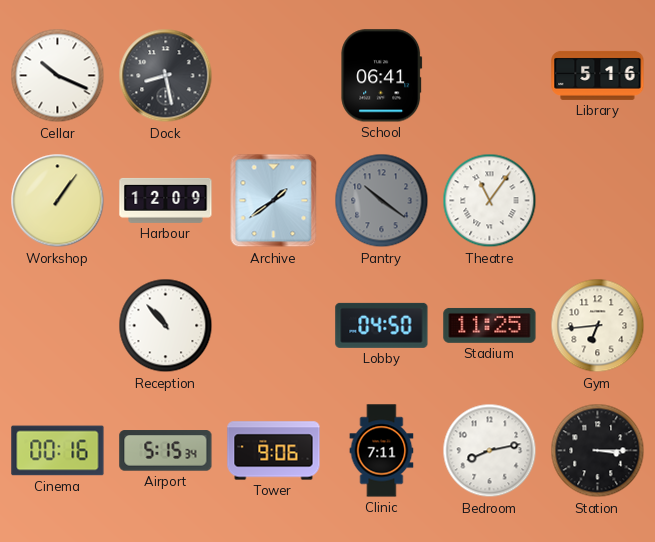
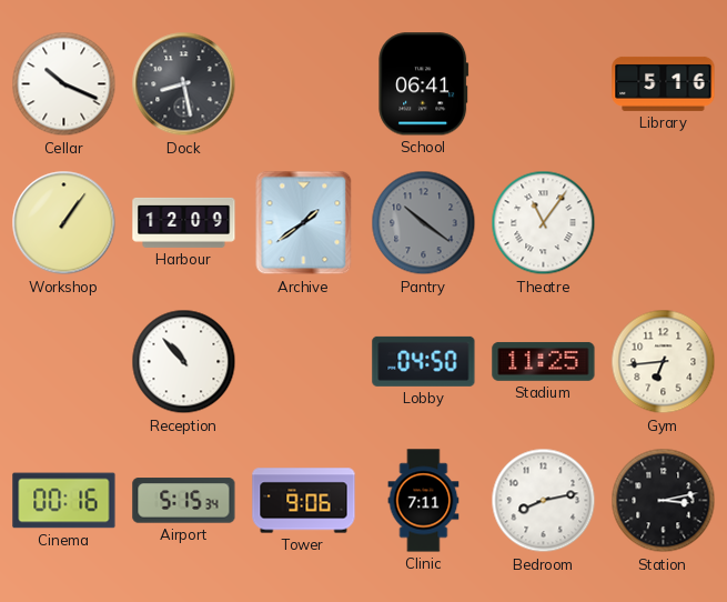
Station: 3:15 -> 3:13 (664, 501)
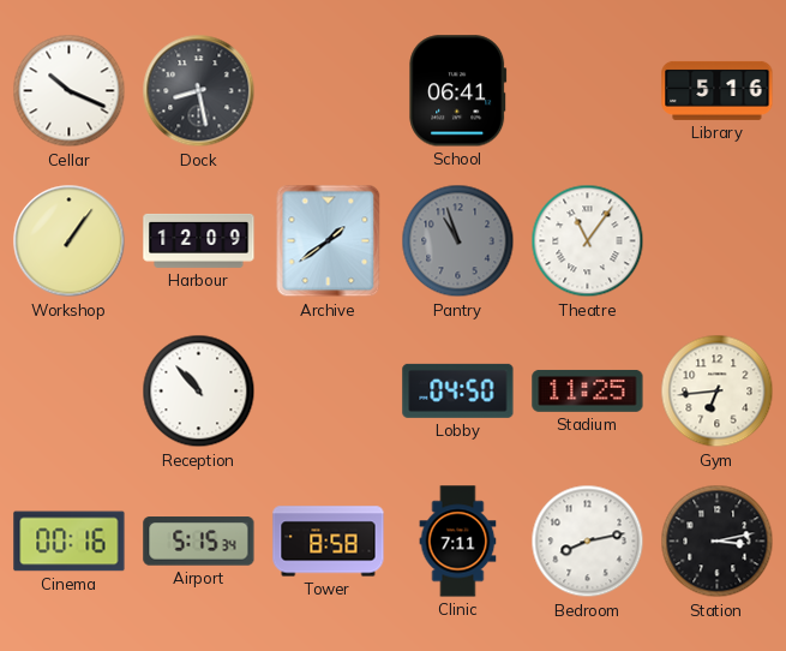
Pantry: 10:21 -> 10:57 (458, 241)
Tower: 9:06 -> 8:58 (329, 542)
